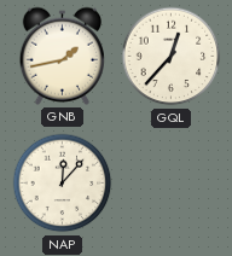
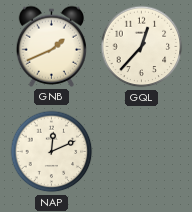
GNB: 1:43 -> 1:41 (51, 46)
NAP: 12:07 -> 12:11 (52, 152)
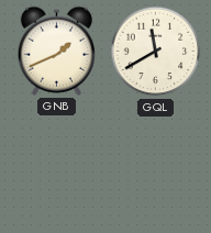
GQL: 12:37 -> 11:40 (156, 52)
NAP: 12:11 -> none (52, 152)
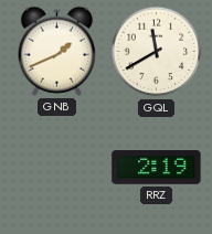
RRZ: none -> 2:19 (157, 168)
